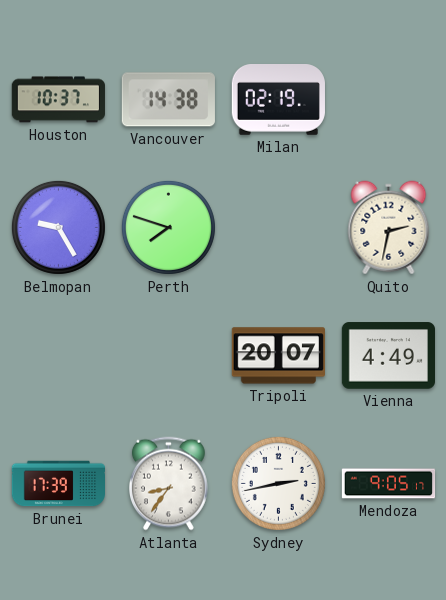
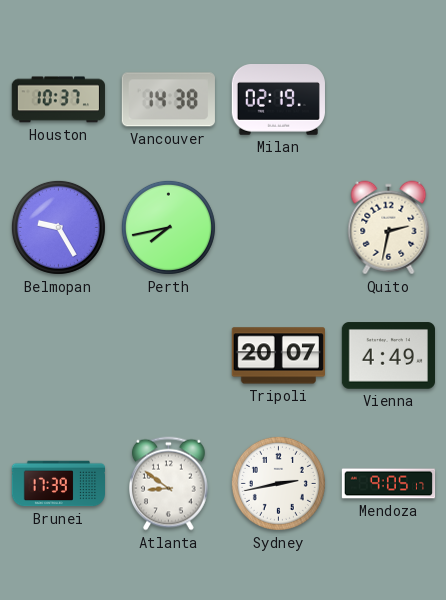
Perth: 7:48 -> 7:43 (168, 227)
Atlanta: 8:36 -> 8:51 (169, 484)
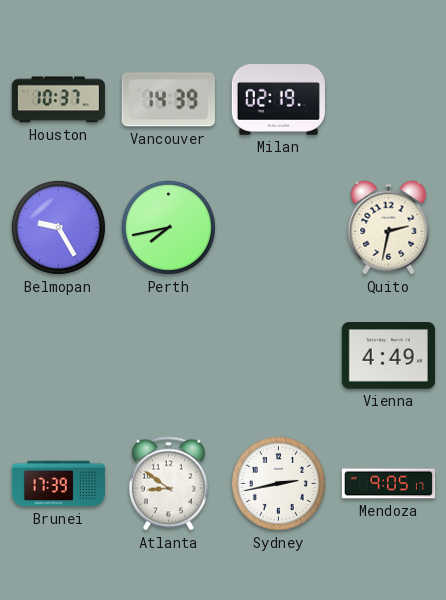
Vancouver: 14:38 -> 14:39 (168, 100)
Tripoli: 20:07 -> none (278, 356)
